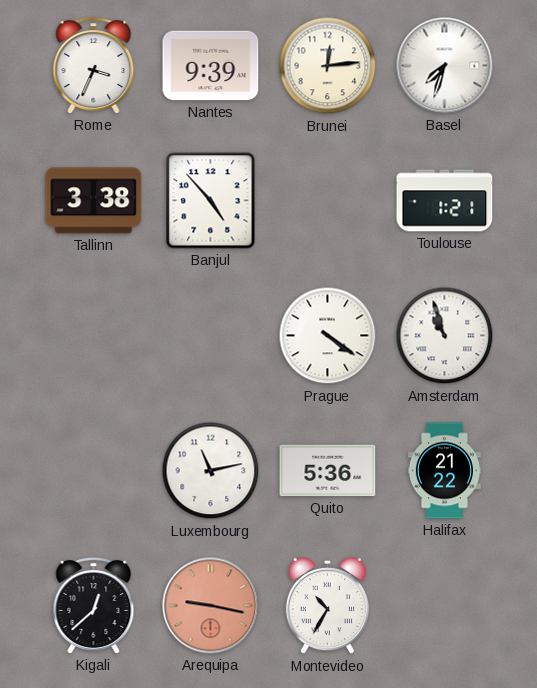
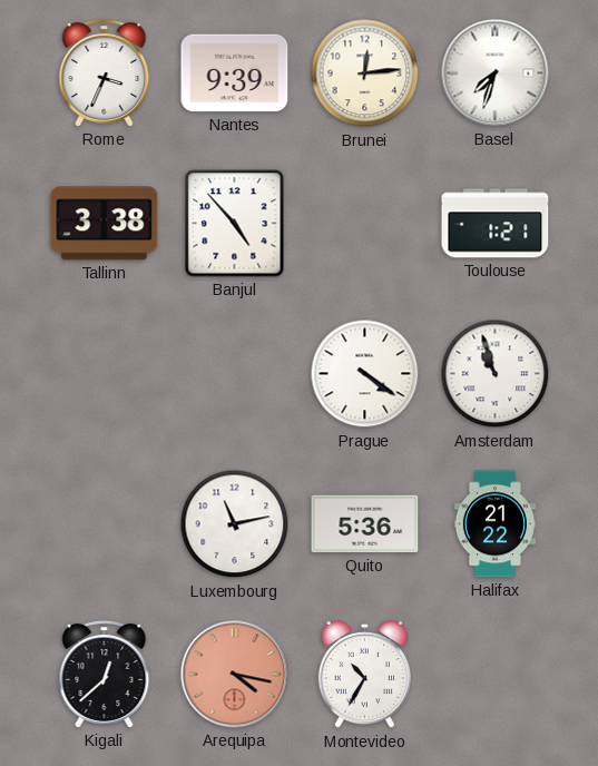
Arequipa: 9:17 -> 4:17 (235, 675)
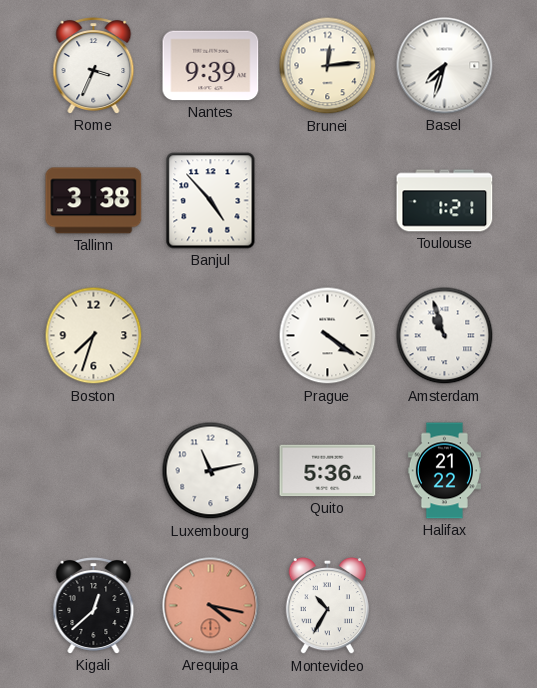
Boston: none -> 7:33 (94, 336)
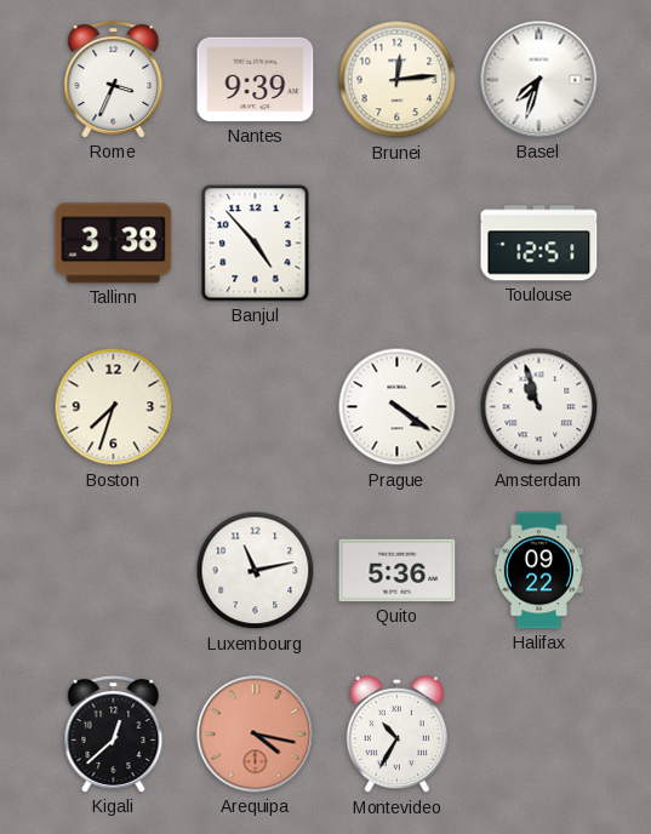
Toulouse: 1:21 -> 12:51 (539, 244)
Halifax: 21:22 -> 09:22 (538, 571)
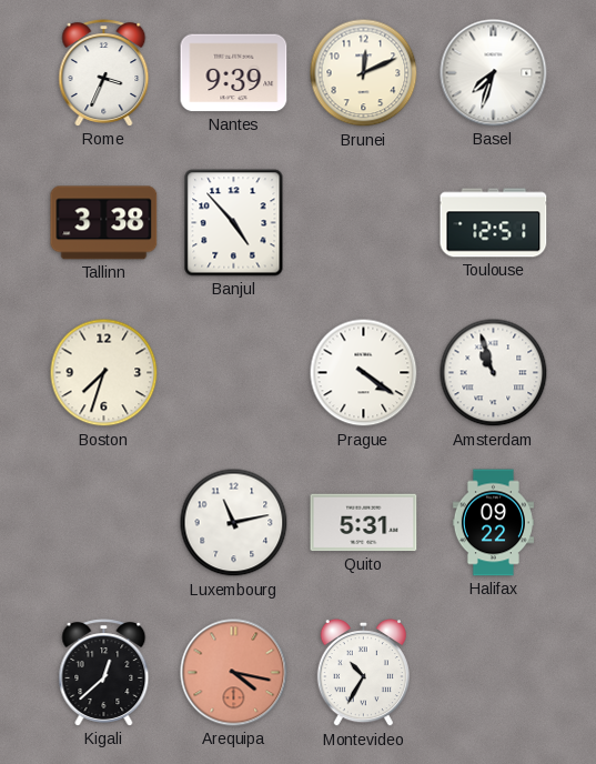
Brunei: 12:14 -> 12:11 (364, 73)
Quito: 5:36 -> 5:31 (364, 523)
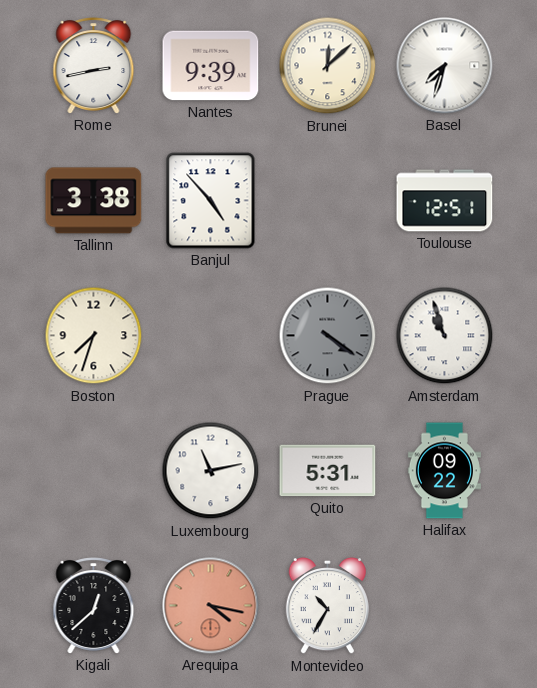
Rome: 3:34 -> 2:43 (94, 66)
Brunei: 12:11 -> 12:08 (328, 66)
Prague dial: white -> grey (328, 336)
